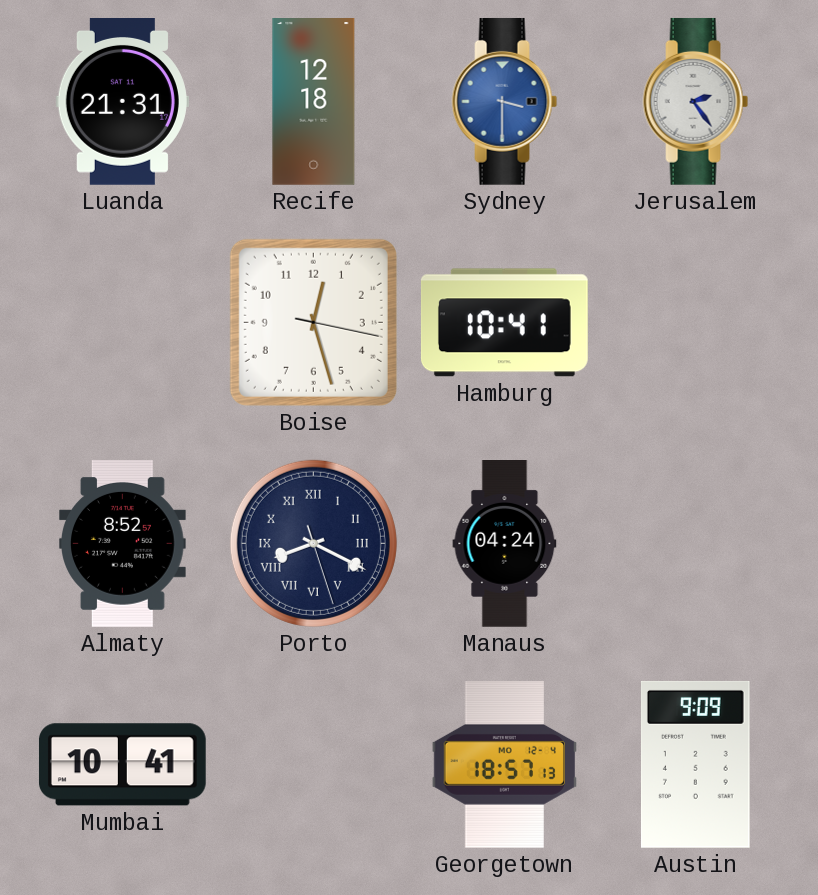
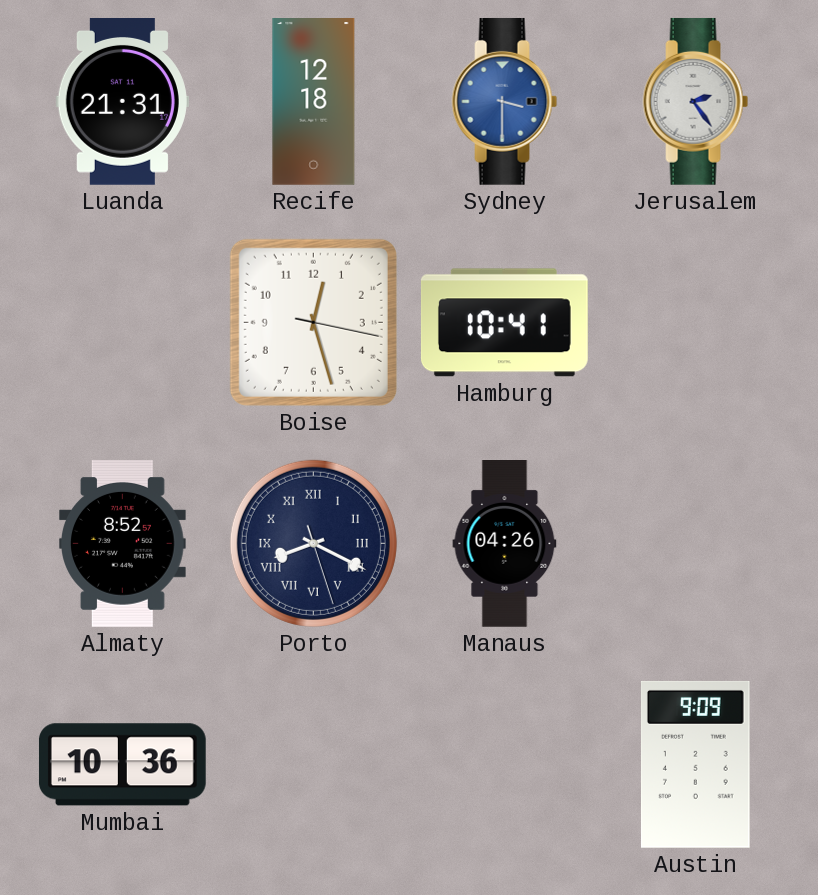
Manaus: 04:24 -> 04:26 (505, 544)
Mumbai: 10:41 -> 10:36 (122, 765)
Georgetown: 18:57 -> none (504, 765)
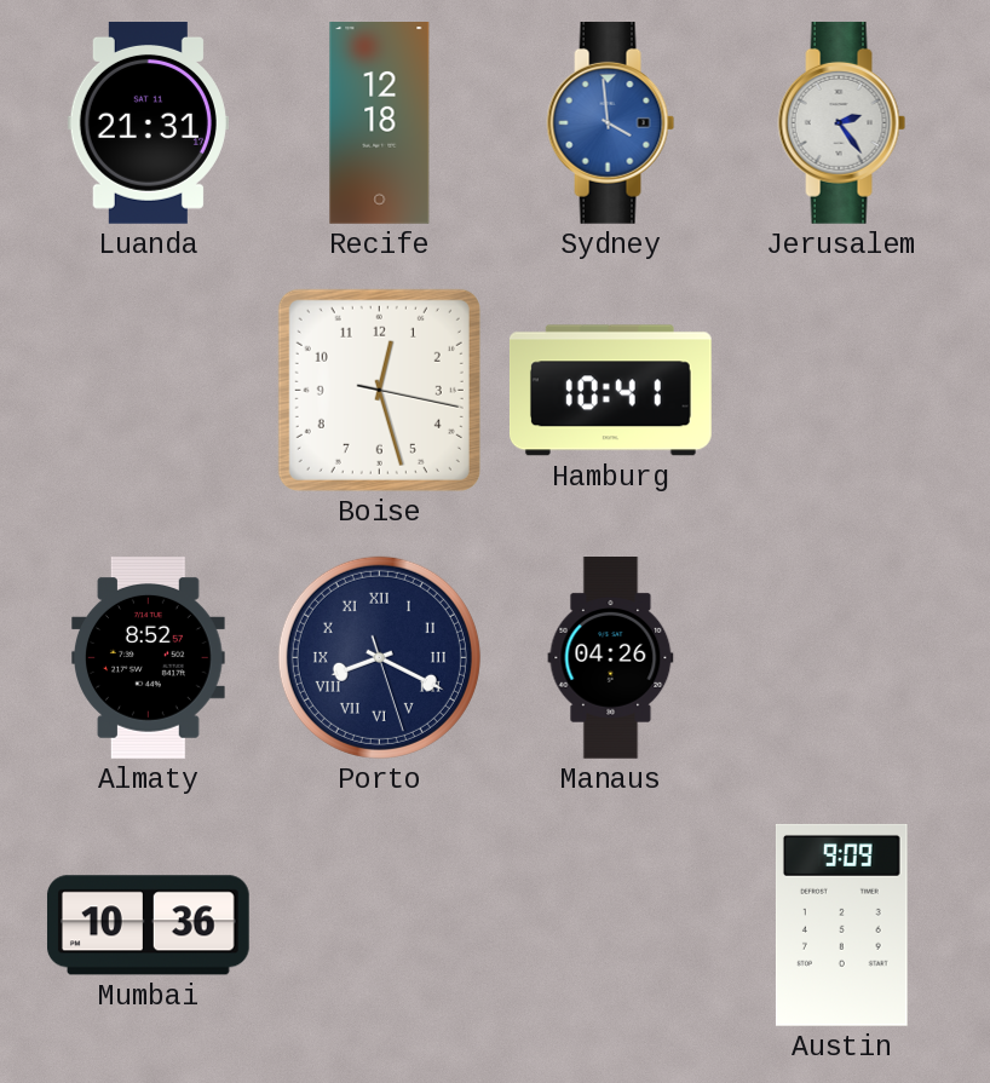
Sydney: 3:30 -> 3:59 (611, 122)
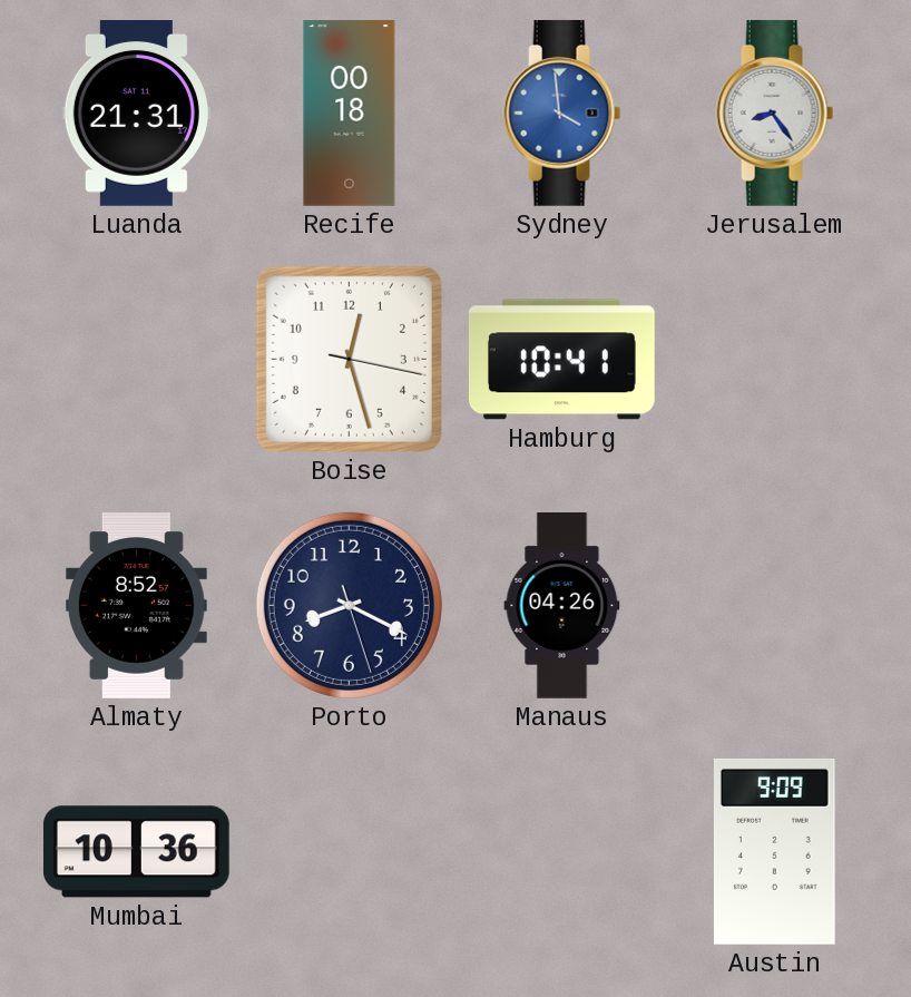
Recife: 12:18 -> 00:18 (350, 114)
Jerusalem: 2:24 -> 8:24 (775, 113)
Porto numerals: Roman -> Arabic (349, 605)
